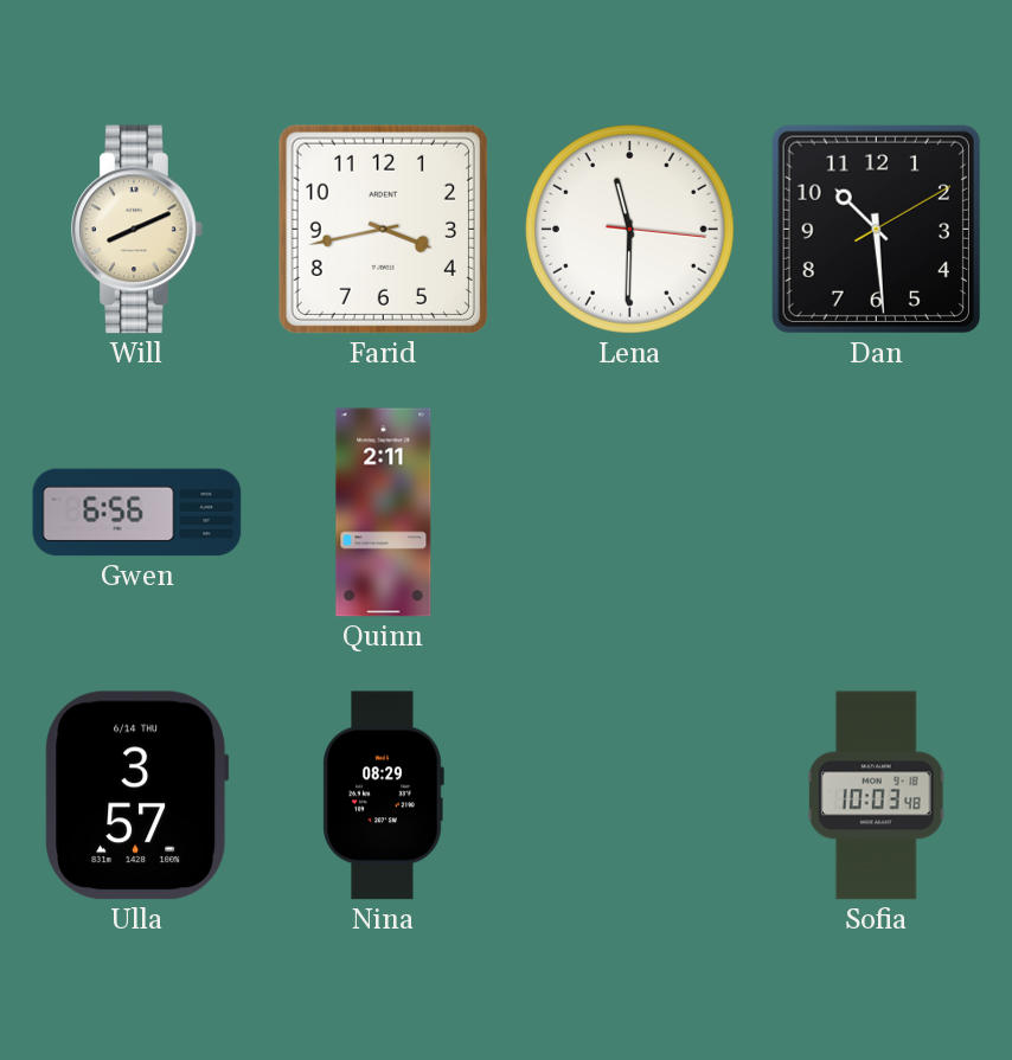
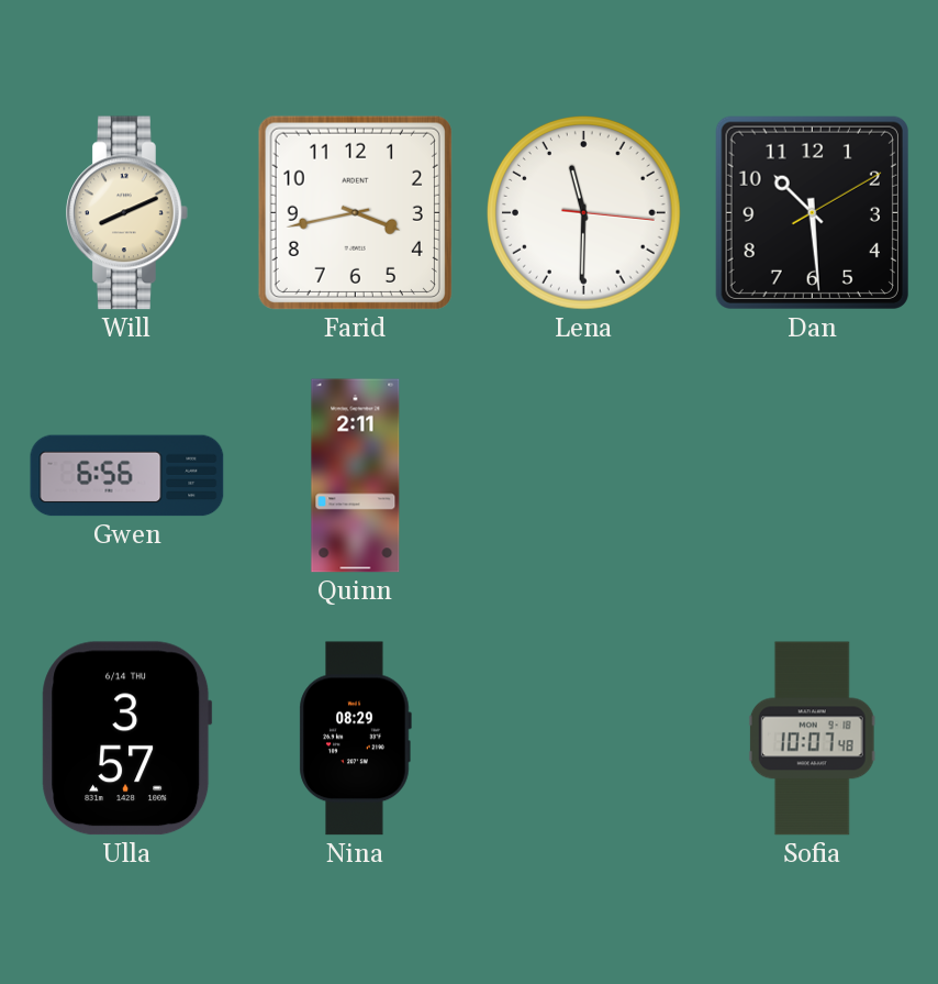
Sofia: 10:03 -> 10:07 (812, 739)
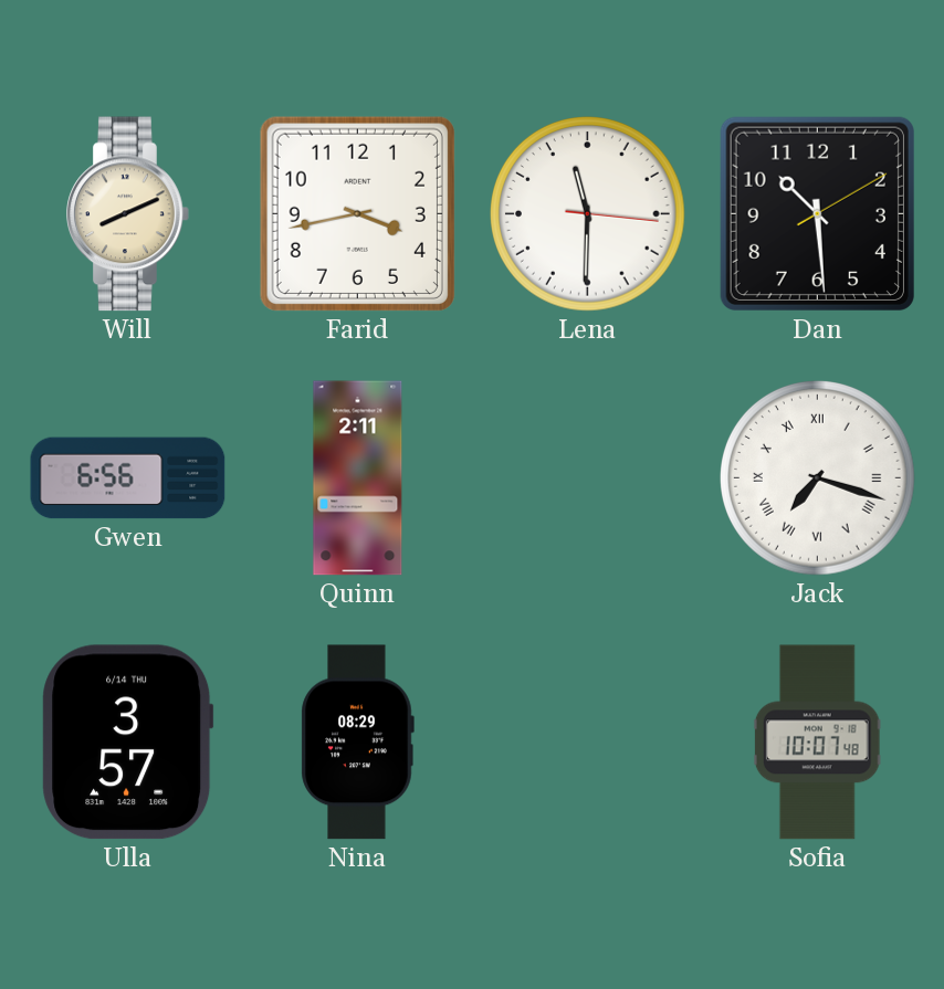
Jack: none -> 7:18 (818, 478)
